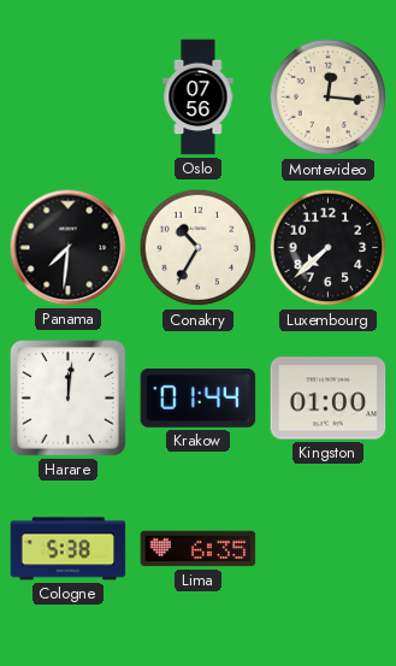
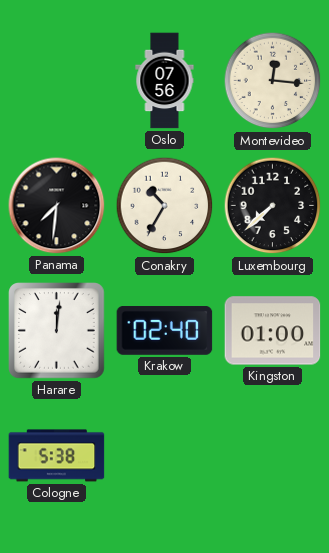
Krakow: 01:44 -> 02:40 (165, 331)
Lima: 6:35 -> none (199, 549)
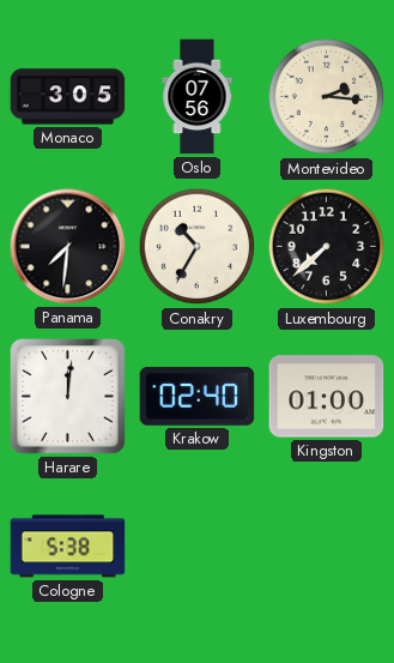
Monaco: none -> 3:05 (68, 97)
Montevideo: 12:16 -> 2:16 (327, 97)
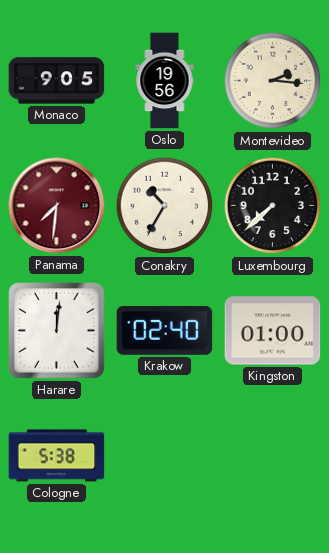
Monaco: 3:05 -> 9:05 (57, 81)
Oslo: 07:56 -> 19:56 (165, 81)
Panama dial: black -> burgundy (57, 206)
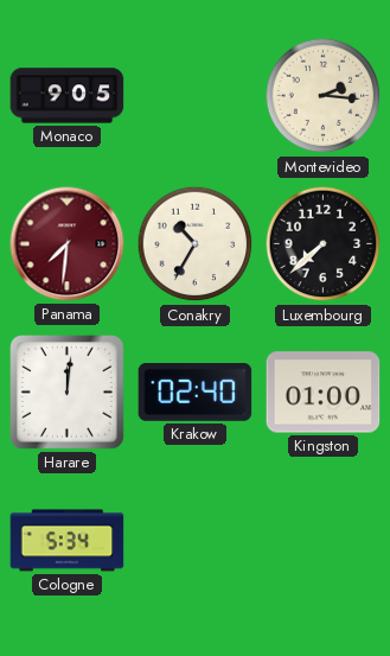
Oslo: 19:56 -> none (165, 81)
Cologne: 5:38 -> 5:34 (68, 541)
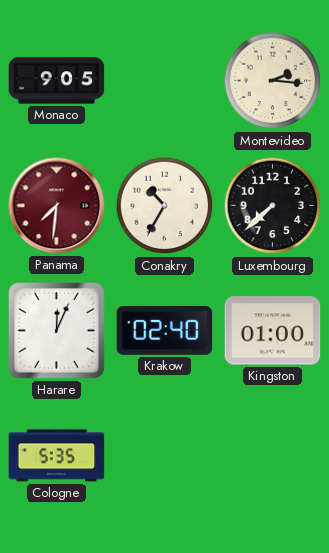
Harare: 12:01 -> 12:04 (57, 331)
Cologne: 5:34 -> 5:35 (57, 456)
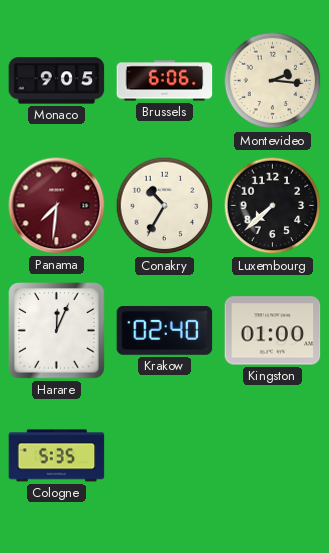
Brussels: none -> 6:06 (165, 81)
